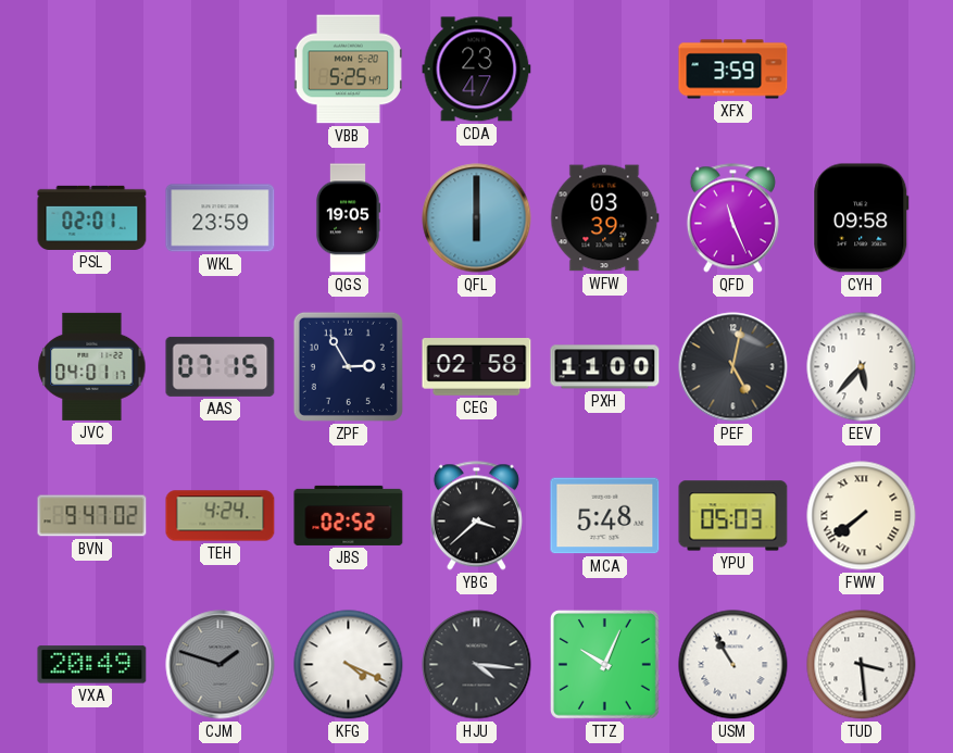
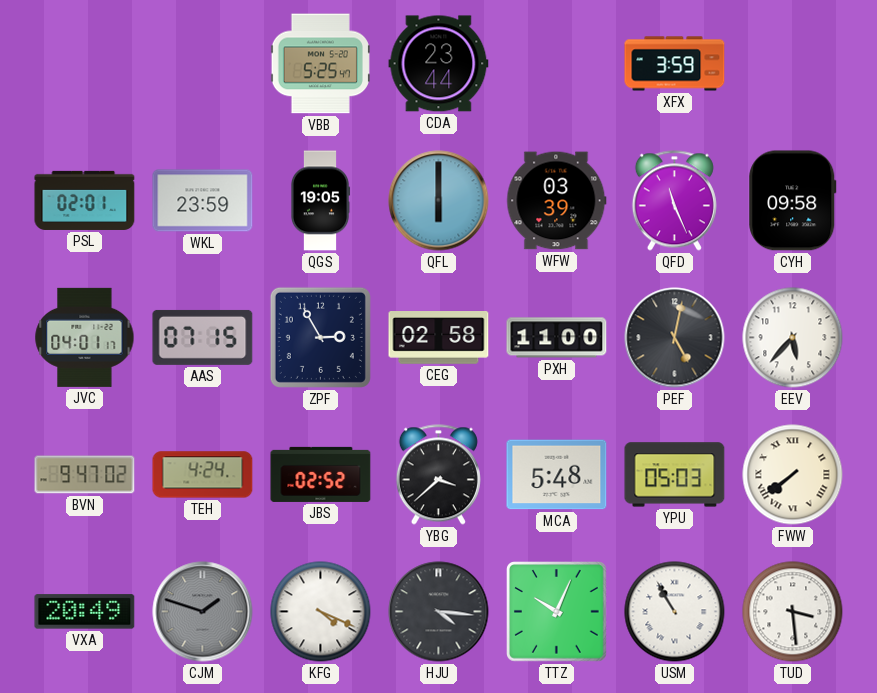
CDA: 23:47 -> 23:44 (439, 64)
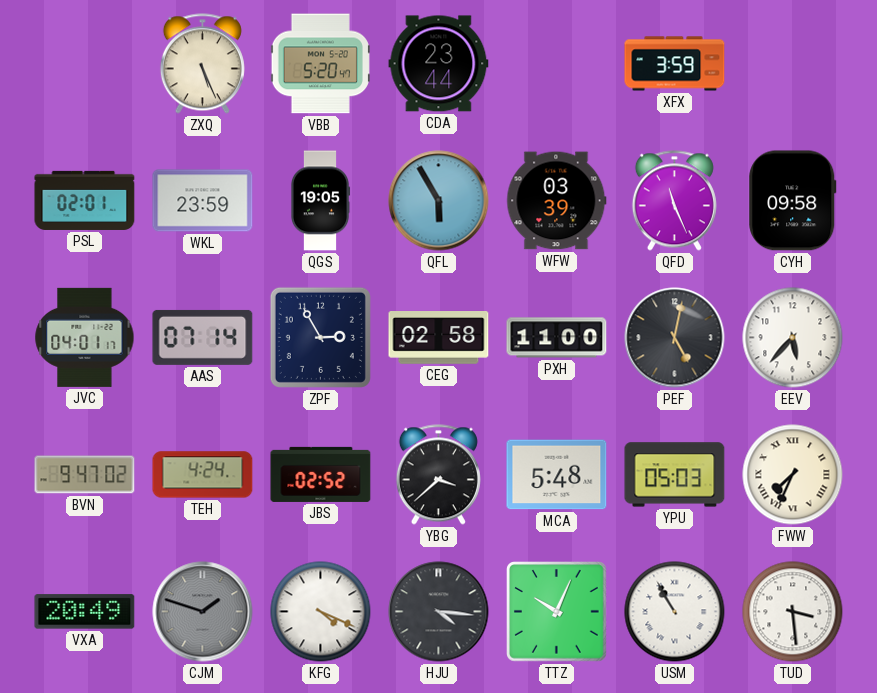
ZXQ: none -> 5:26 (202, 64)
VBB: 5:25 -> 5:20 (320, 64)
QFL: 6:00 -> 5:55 (439, 201)
AAS: 07:15 -> 07:14 (203, 337)
FWW: 7:39 -> 7:34 (793, 475)
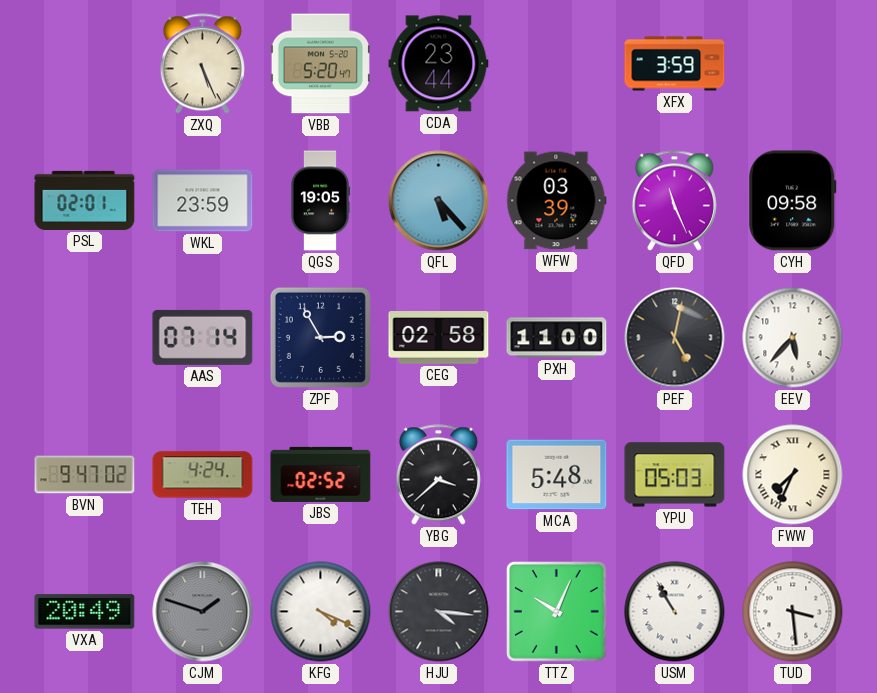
QFL: 5:55 -> 5:23 (439, 201)
JVC: 04:01 -> none (85, 337)
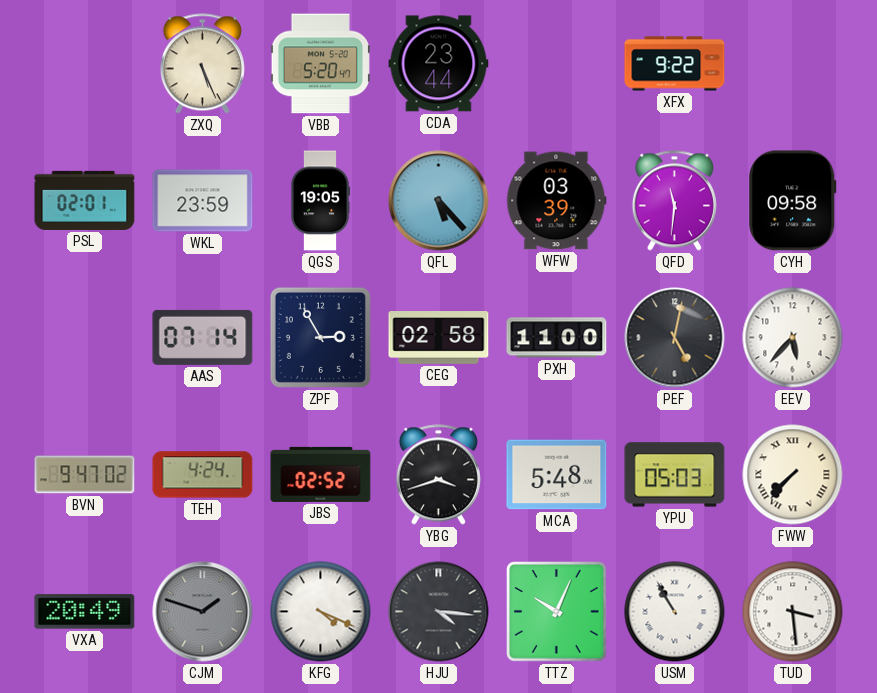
XFX: 3:59 -> 9:22 (675, 64)
QFD: 11:26 -> 11:31 (674, 201)
YBG: 3:38 -> 3:42 (438, 475)
FWW: 7:34 -> 7:37 (793, 475)
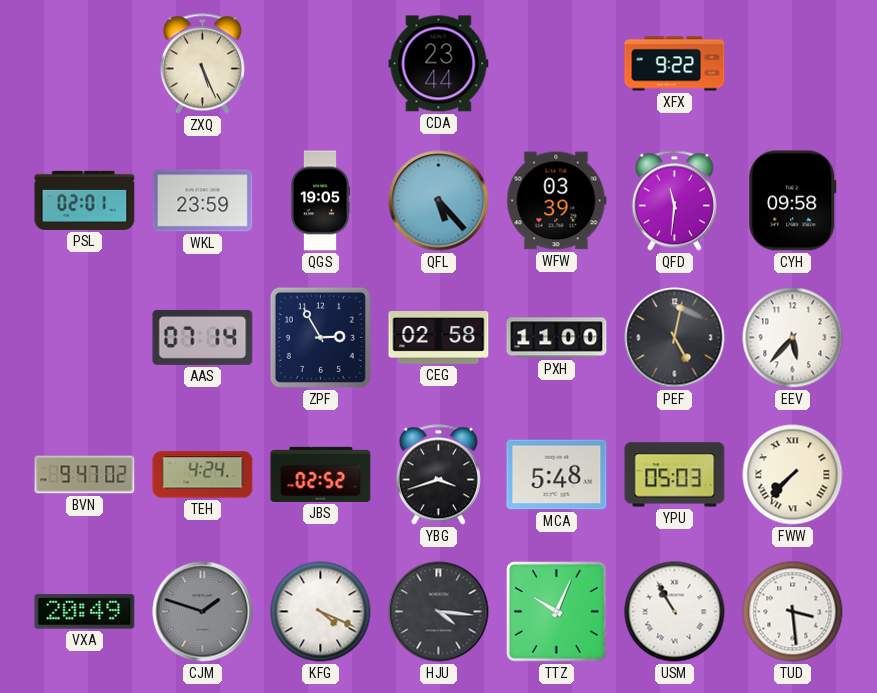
VBB: 5:20 -> none (320, 64)
